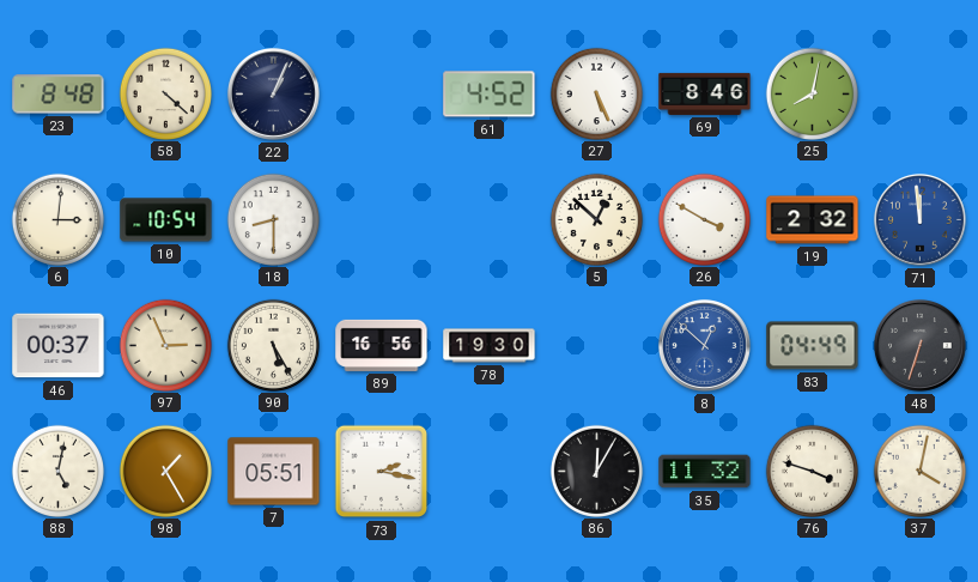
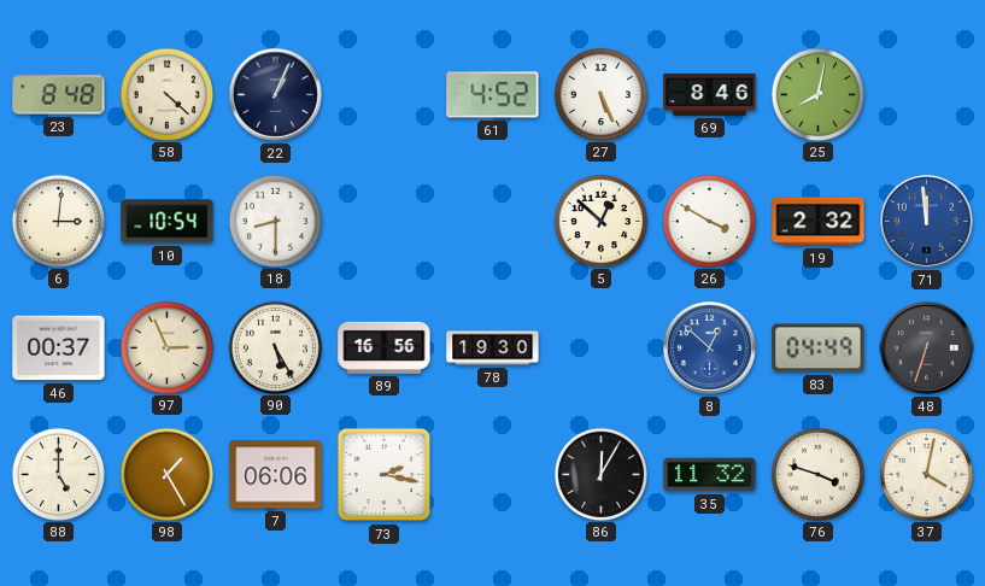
88: 5:02 -> 5:00 (58, 474)
7: 05:51 -> 06:06 (276, 475)
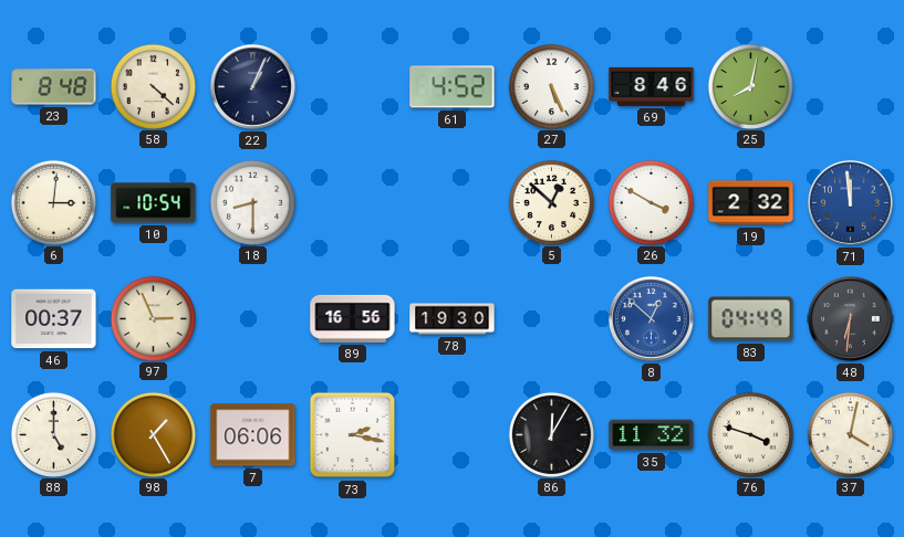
90: 5:25 -> none (275, 347)
48: 6:33 -> 6:31 (850, 318)
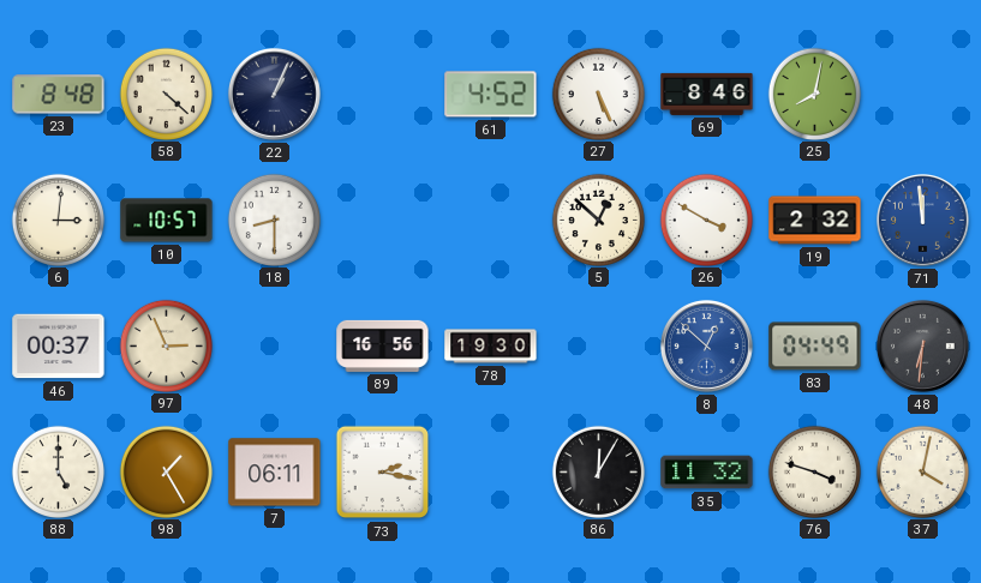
10: 10:54 -> 10:57 (167, 221)
7: 06:06 -> 06:11 (275, 473)
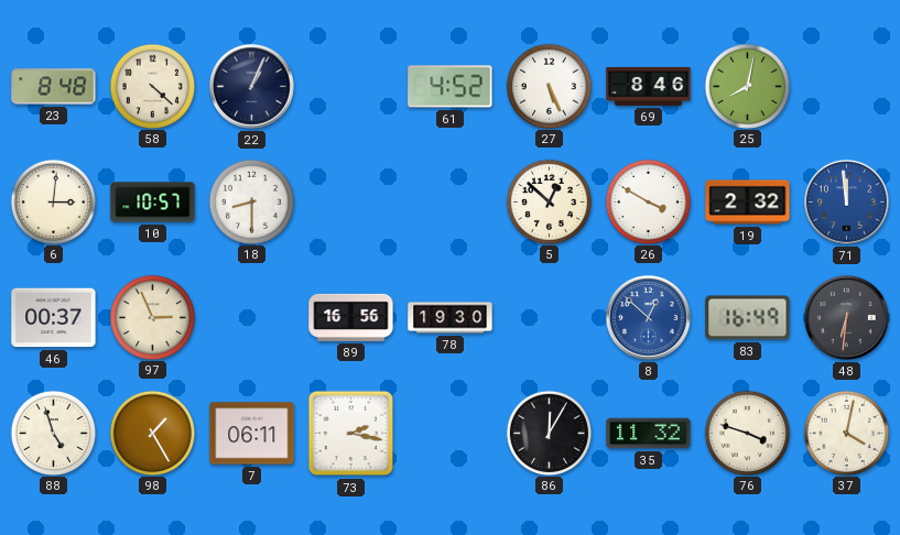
83: 04:49 -> 16:49 (748, 318)
88: 5:00 -> 4:57 (53, 433)
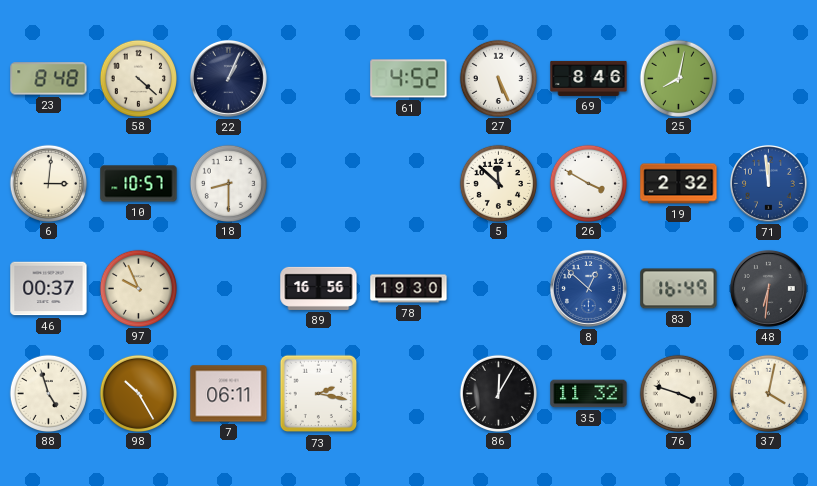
5: 12:52 -> 11:52 (498, 183)
97: 2:56 -> 9:56 (138, 288)
98: 1:25 -> 10:25 (138, 393)
